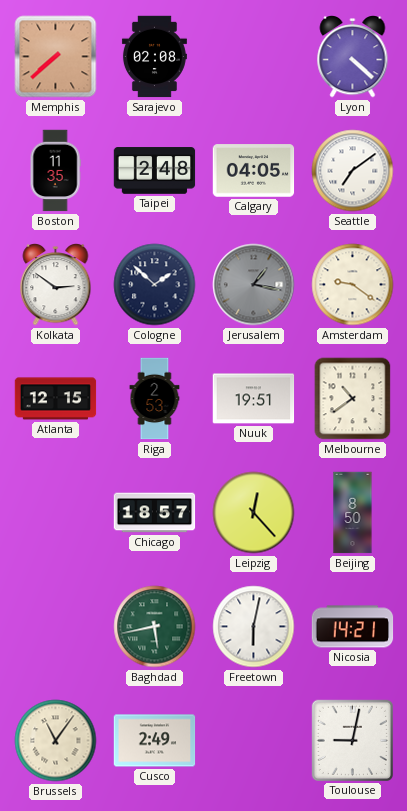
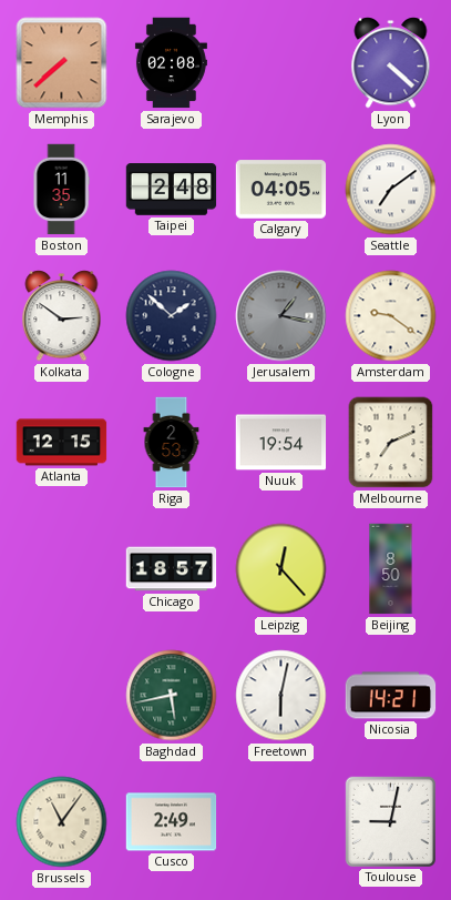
Nuuk: 19:51 -> 19:54 (281, 443)
Melbourne: 10:39 -> 7:11 (391, 443)
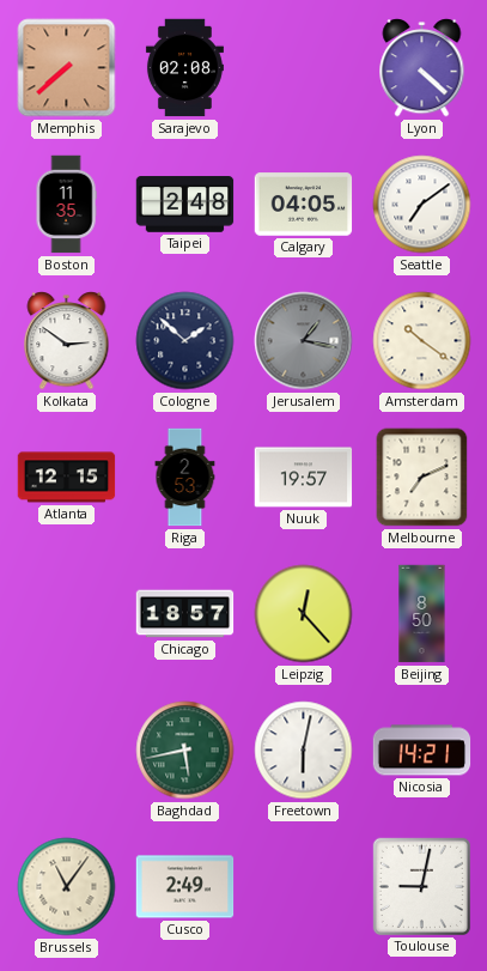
Amsterdam: 9:21 -> 10:21 (422, 341)
Nuuk: 19:54 -> 19:57 (304, 478)
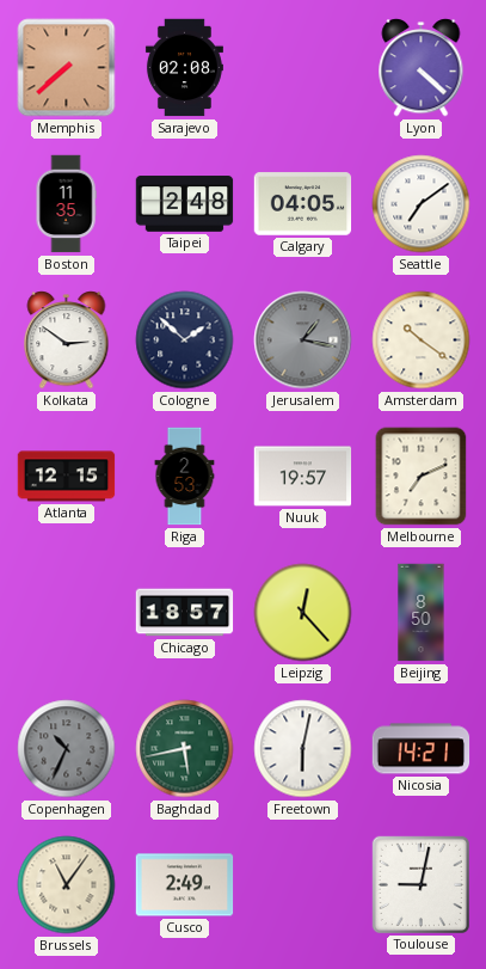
Copenhagen: none -> 10:34 (67, 749)
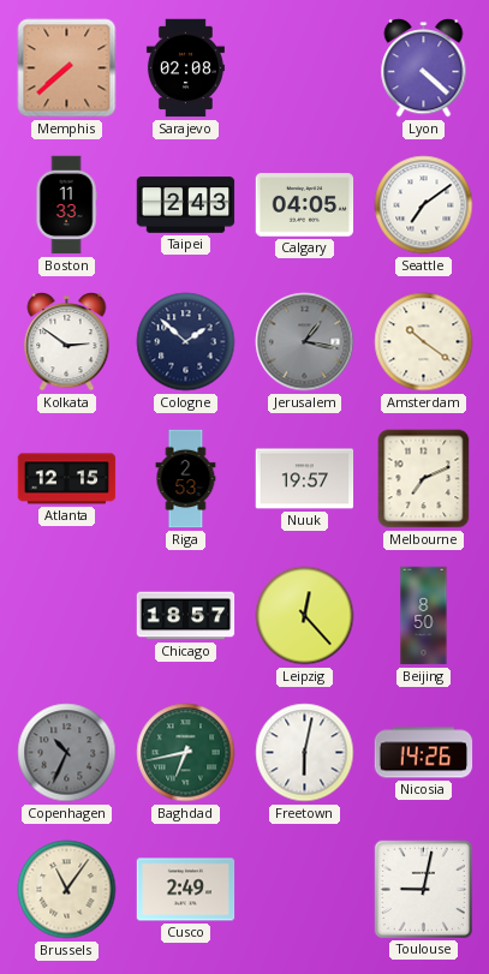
Boston: 11:35 -> 11:33 (66, 205)
Taipei: 2:48 -> 2:43 (186, 205)
Baghdad: 5:43 -> 6:43 (186, 753)
Nicosia: 14:21 -> 14:26 (424, 753)
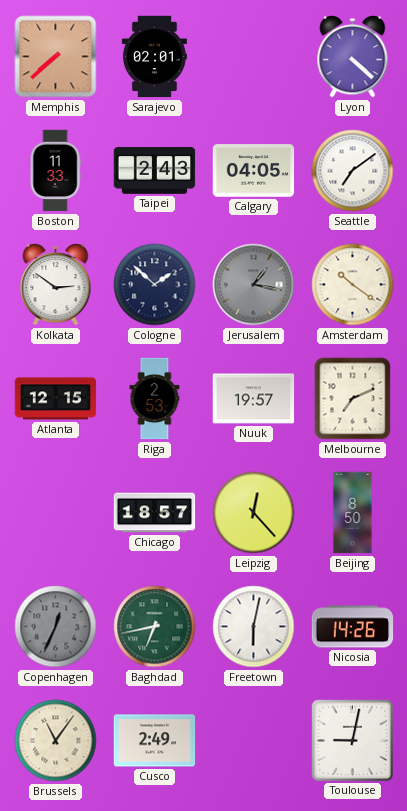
Sarajevo: 02:08 -> 02:01 (154, 57)
Copenhagen: 10:34 -> 12:34 (56, 627)
